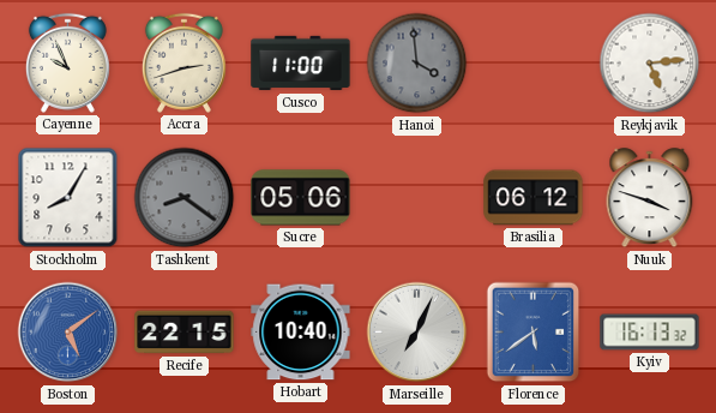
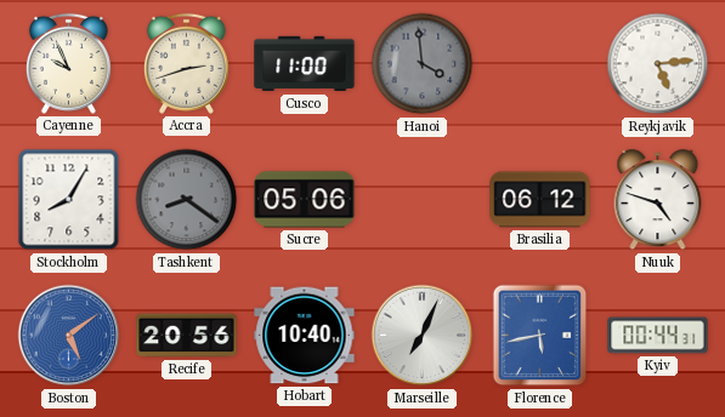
Nuuk: 3:48 -> 4:48 (658, 200)
Recife: 22:15 -> 20:56 (187, 336)
Florence: 5:39 -> 5:43 (540, 336)
Kyiv: 16:13 -> 00:44 (658, 336)
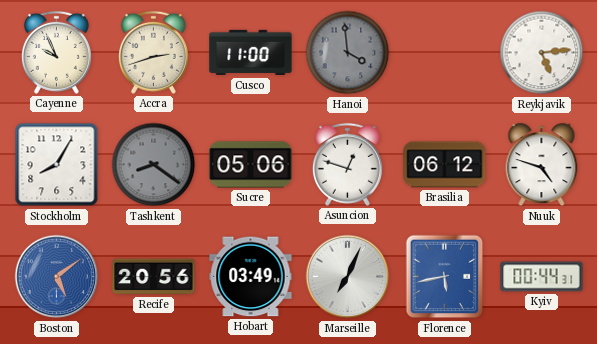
Asuncion: none -> 12:48 (347, 164)
Hobart: 10:40 -> 03:49 (251, 277)
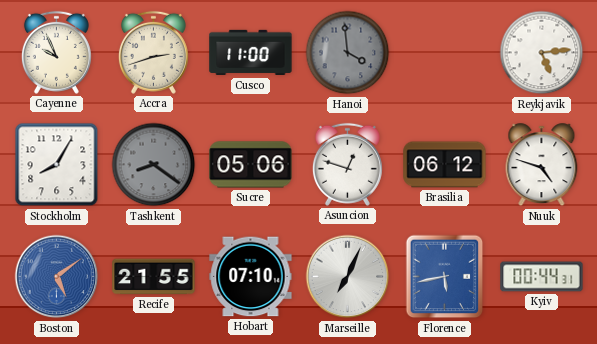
Recife: 20:56 -> 21:55 (154, 277)
Hobart: 03:49 -> 07:10 (251, 277)
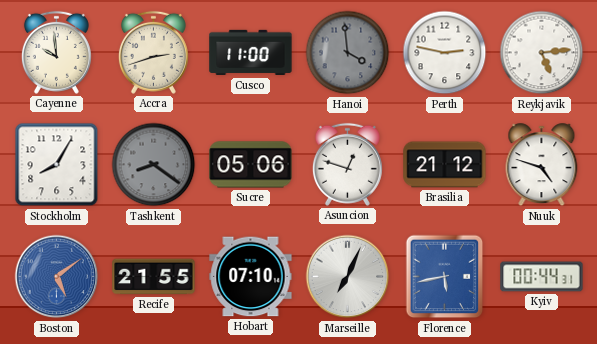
Cayenne: 9:56 -> 9:59 (56, 52)
Perth: none -> 2:47 (445, 53)
Brasilia: 06:12 -> 21:12 (445, 165)
